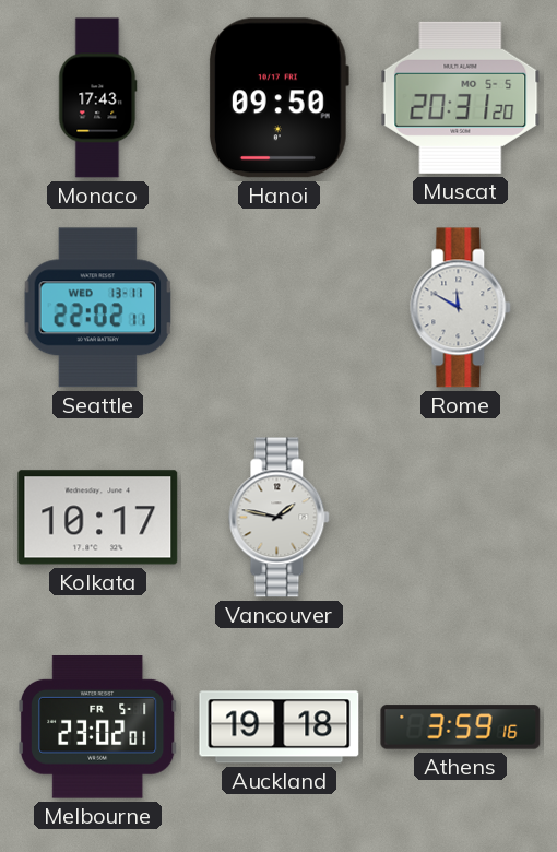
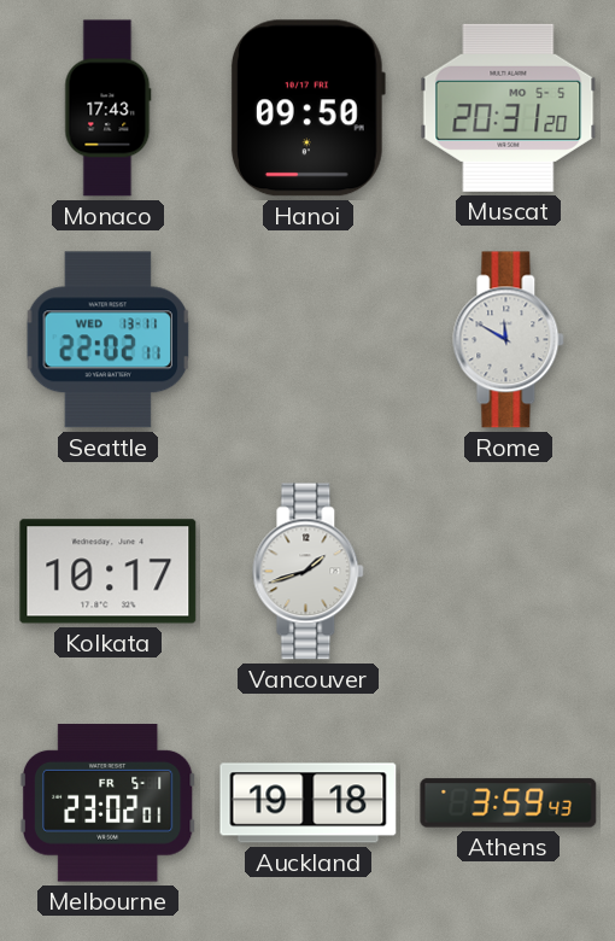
Vancouver: 1:47 -> 1:42 (309, 572)
Athens: 3:59:16 -> 3:59:43 (509, 803)
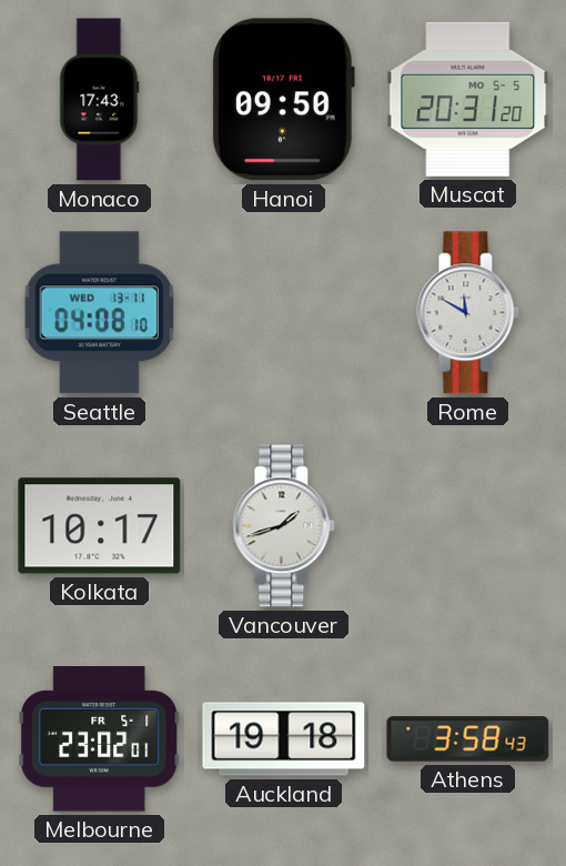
Seattle: 22:02 -> 04:08 (100, 313)
Athens: 3:59 -> 3:58 (468, 739)
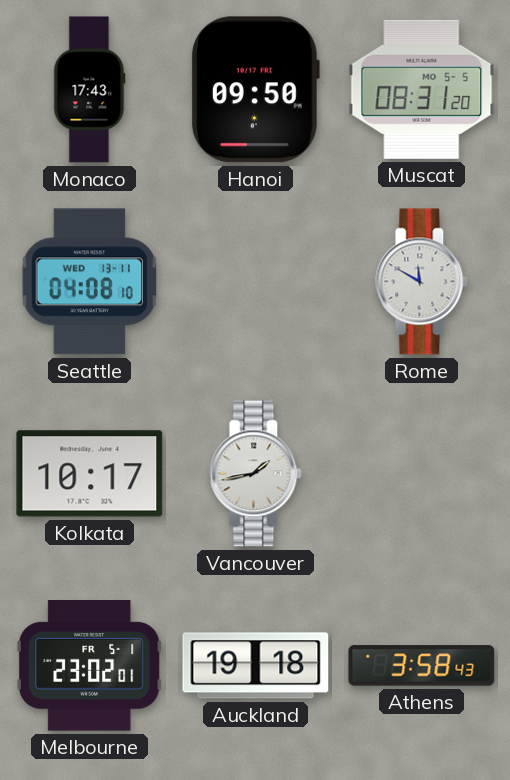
Muscat: 20:31 -> 08:31 (422, 89)
Vancouver: 1:42 -> 1:43 (256, 474)
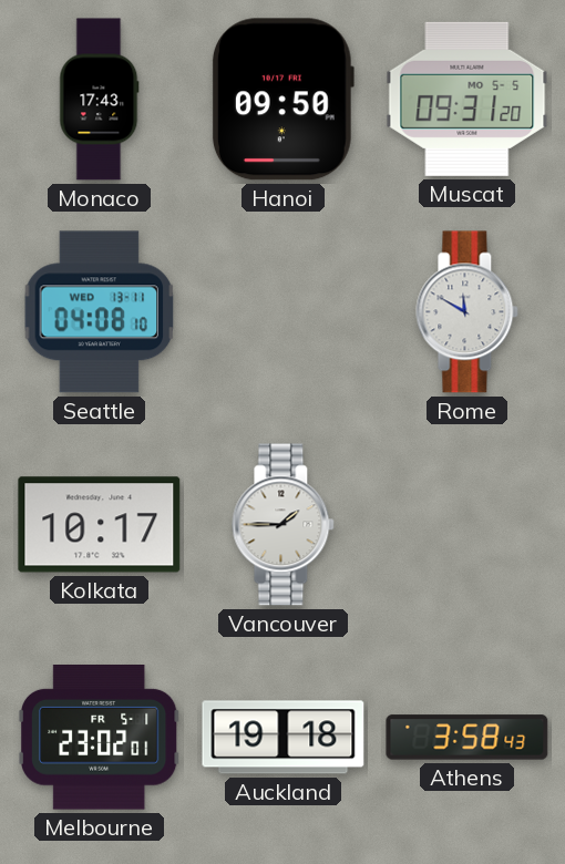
Muscat: 08:31 -> 09:31 (468, 99)
Vancouver: 1:43 -> 1:45 (284, 525)
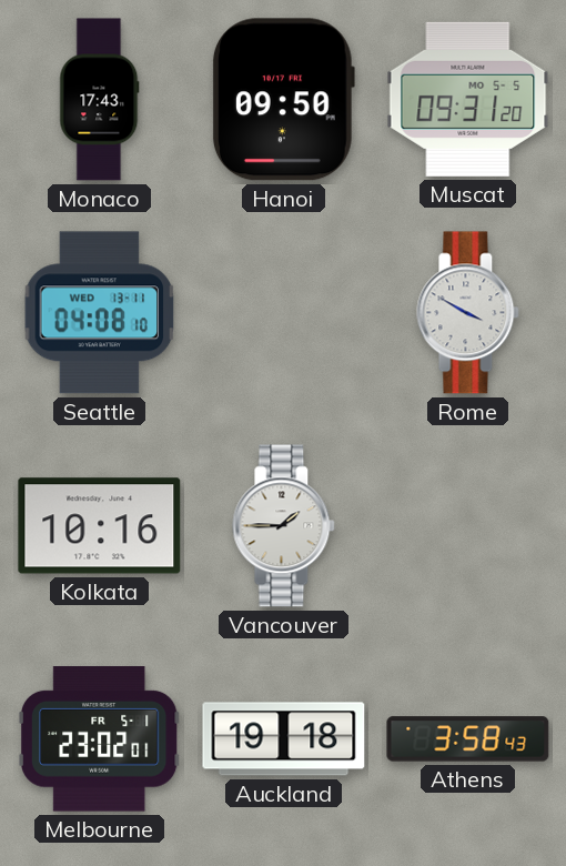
Rome: 11:50 -> 3:50 (468, 313)
Kolkata: 10:17 -> 10:16 (100, 526)
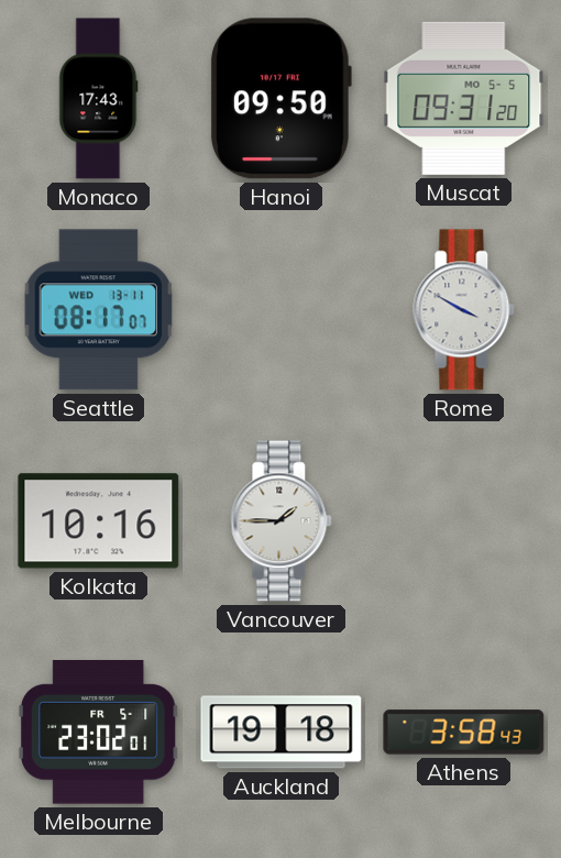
Seattle: 04:08 -> 08:17 (99, 310)
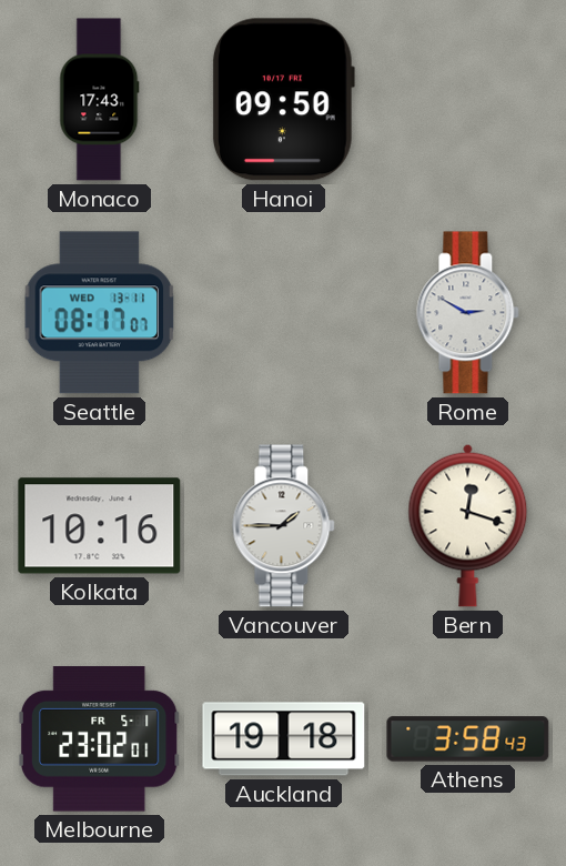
Muscat: 09:31 -> none (464, 98)
Rome: 3:50 -> 2:50 (468, 313)
Bern: none -> 12:18 (468, 525)
